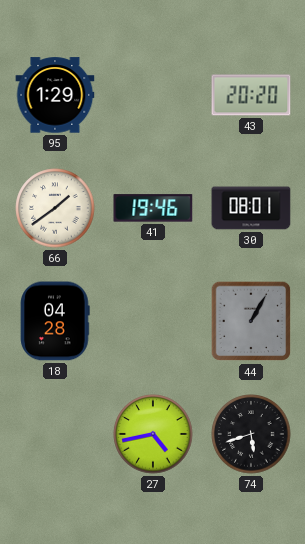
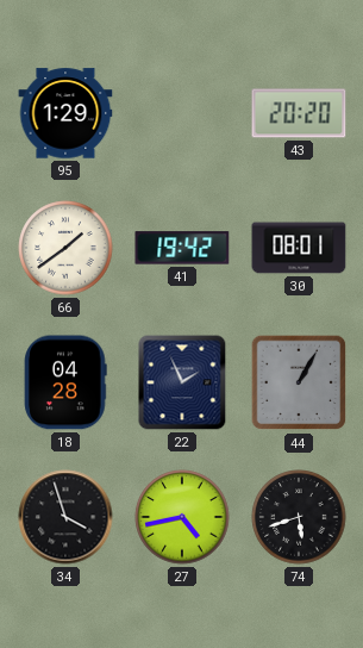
41: 19:46 -> 19:42 (182, 248)
22: none -> 1:56 (182, 382)
34: none -> 3:57 (65, 517)
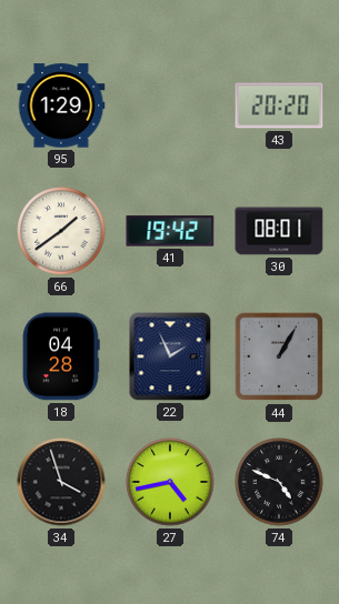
74: 5:42 -> 4:49 (279, 482)
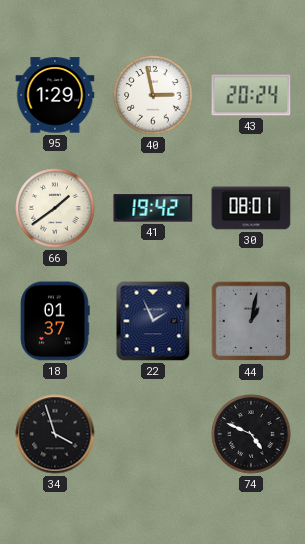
40: none -> 2:58 (153, 95)
43: 20:20 -> 20:24 (251, 95)
18: 04:28 -> 01:37 (55, 321)
44: 1:05 -> 1:02 (251, 321)
27: 4:43 -> none (170, 482)
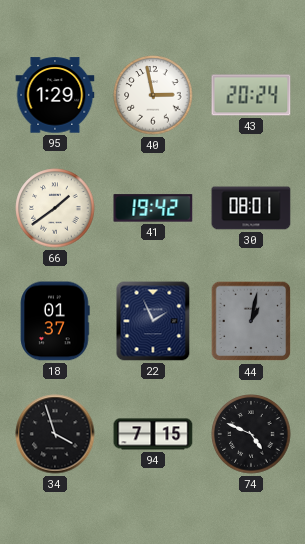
94: none -> 7:15 (153, 434)
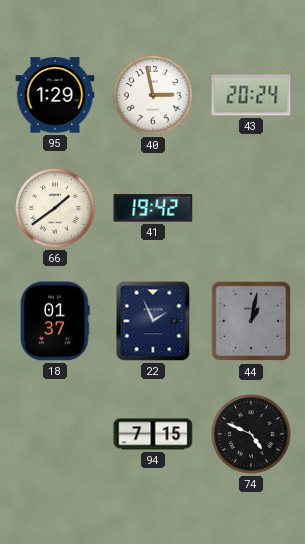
30: 08:01 -> none (251, 208)
34: 3:57 -> none (55, 434)
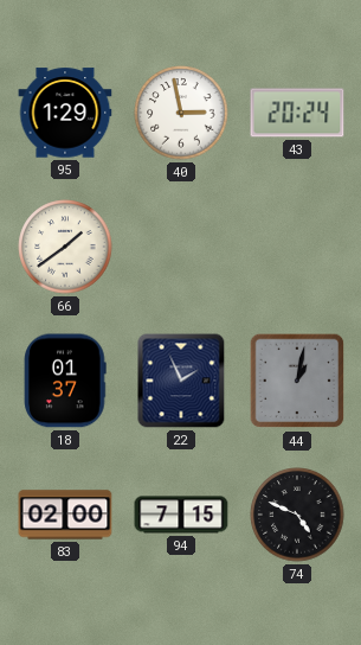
41: 19:42 -> none (153, 208)
83: none -> 02:00 (65, 515)
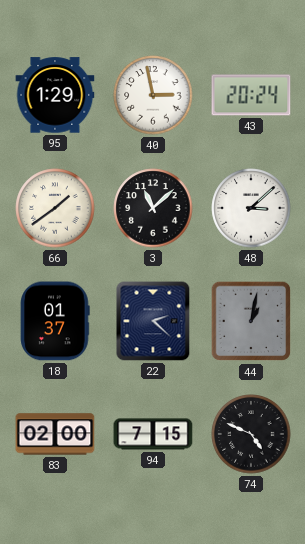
3: none -> 11:08 (153, 208)
48: none -> 3:08 (251, 208)
22: 1:56 -> 2:22 (153, 321)
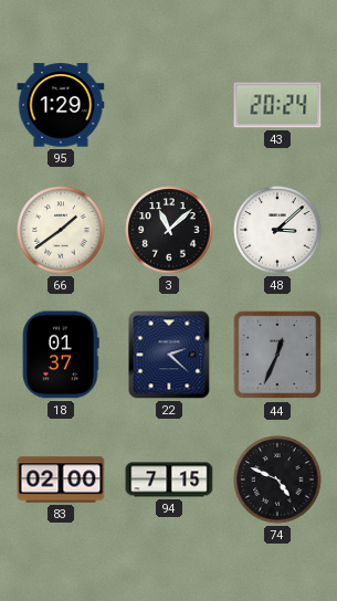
40: 2:58 -> none (153, 95)
44: 1:02 -> 12:34 (277, 355)
